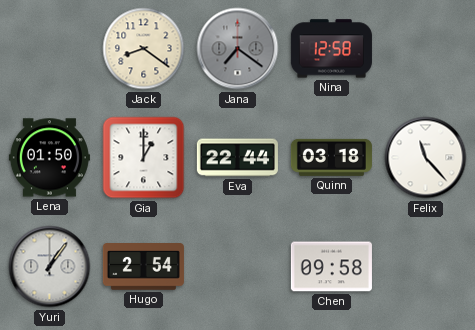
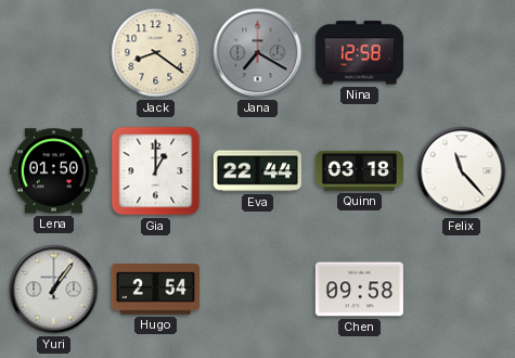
Jana: 7:21 -> 7:20 (258, 53)
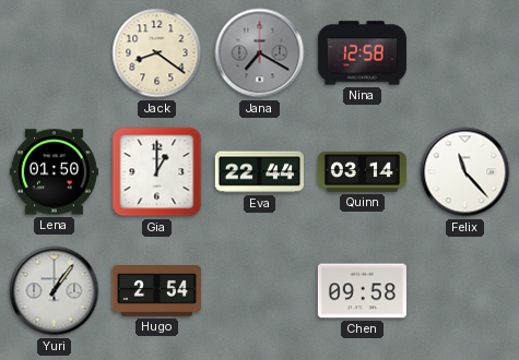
Quinn: 03:18 -> 03:14 (362, 171)
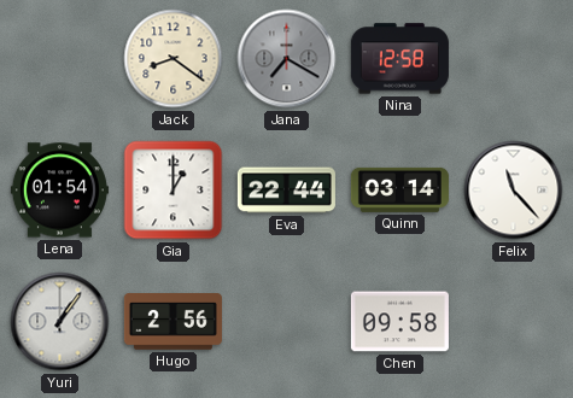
Lena: 01:50 -> 01:54 (59, 191)
Hugo: 2:54 -> 2:56 (173, 322)
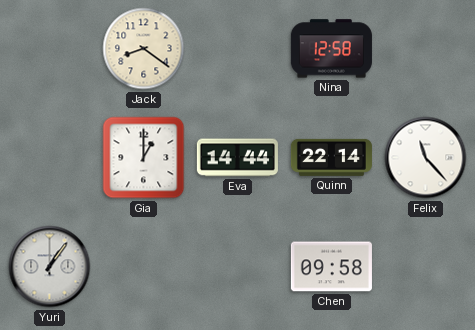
Jana: 7:20 -> none (287, 59)
Lena: 01:54 -> none (59, 191)
Eva: 22:44 -> 14:44 (237, 158)
Quinn: 03:14 -> 22:14 (331, 157)
Hugo: 2:56 -> none (173, 322)
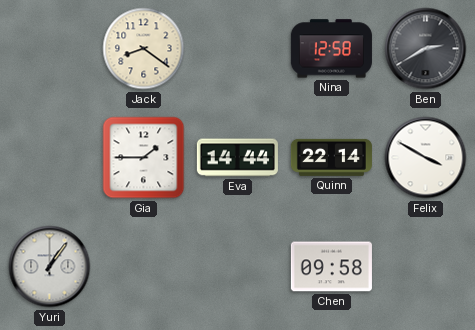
Ben: none -> 2:40 (426, 49)
Gia: 1:00 -> 1:45 (144, 158)
Felix: 11:23 -> 3:50 (426, 158)
